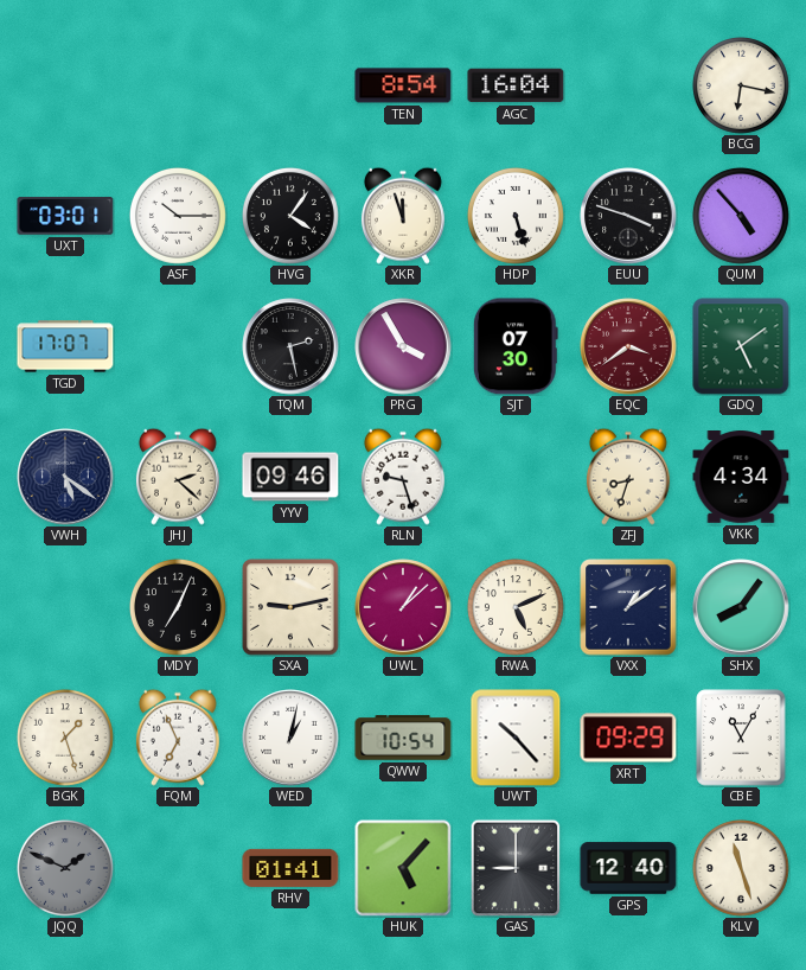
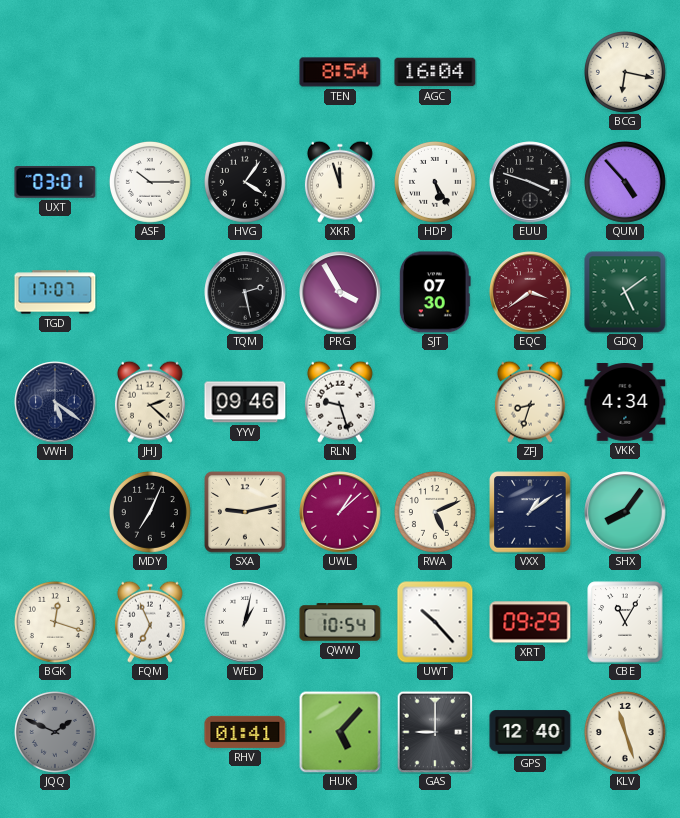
HDP: 5:27 -> 5:25 (435, 182)
BGK: 1:27 -> 12:18 (55, 622)
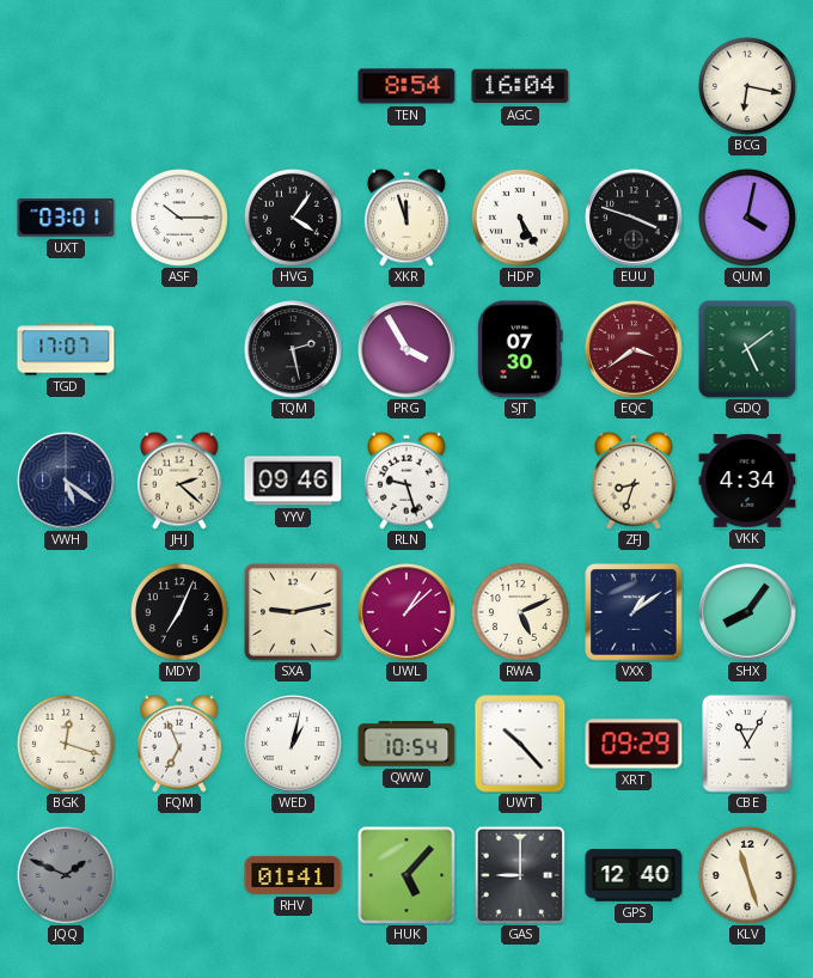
QUM: 4:53 -> 4:02 (747, 218)
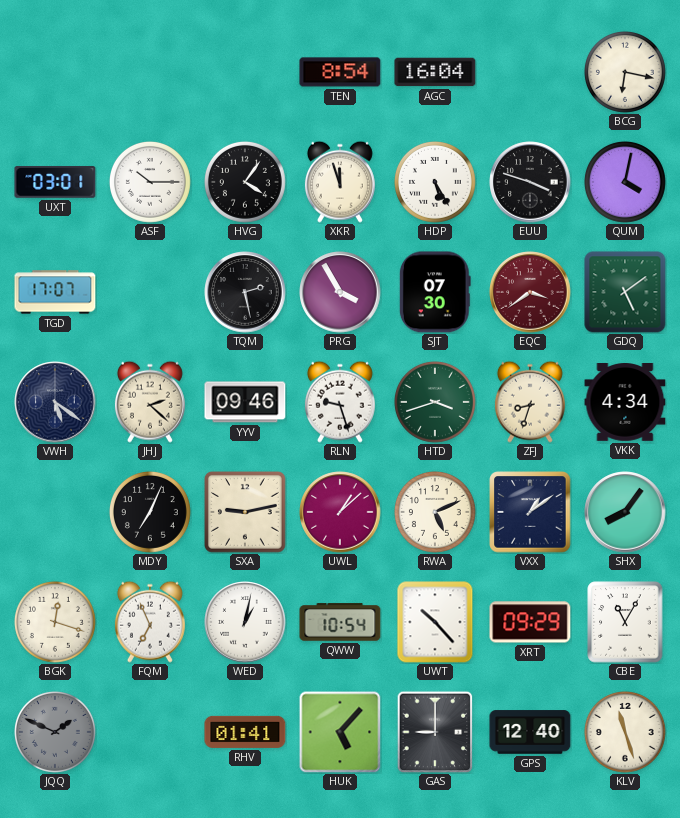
HTD: none -> 3:42 (435, 402)
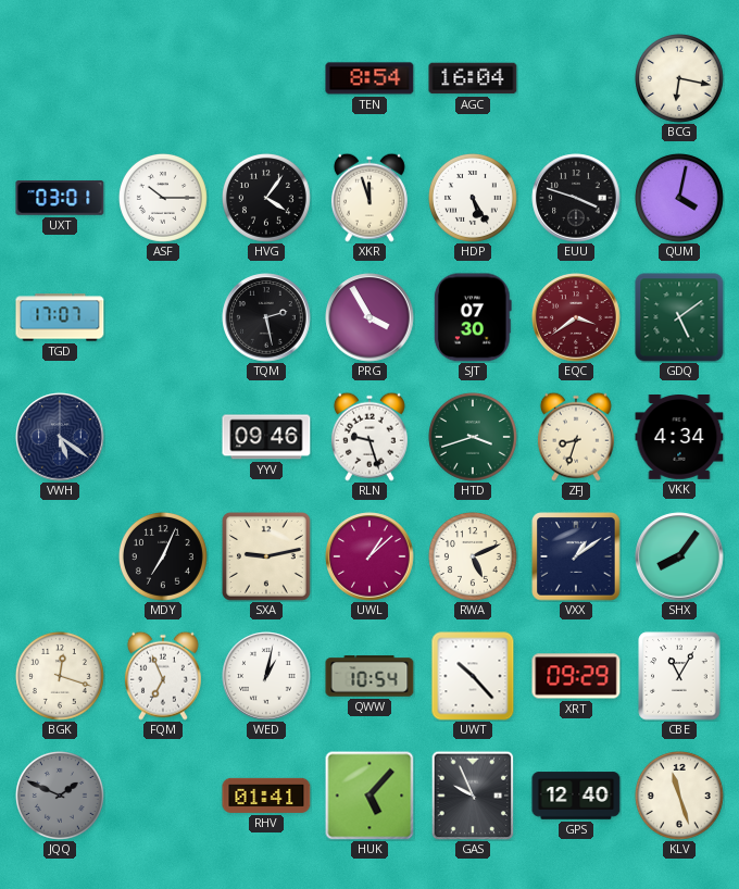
JHJ: 2:22 -> none (150, 402)
GAS: 9:00 -> 9:56 (473, 796)
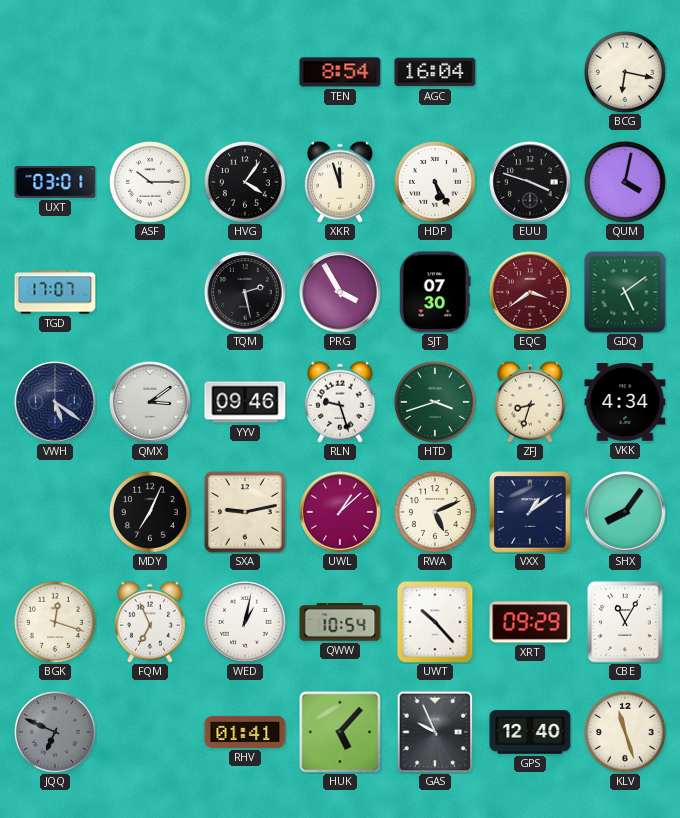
QMX: none -> 3:09 (150, 402)
JQQ: 1:49 -> 6:49 (55, 732)
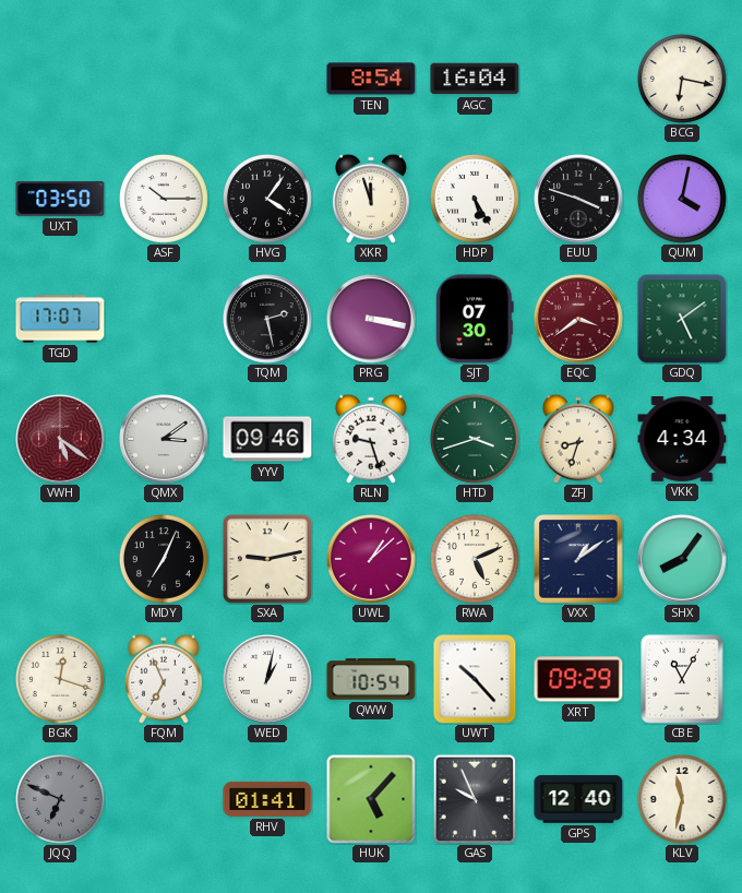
UXT: 03:01 -> 03:50 (60, 199)
PRG: 3:55 -> 3:17 (371, 319)
VWH dial: navy -> burgundy (60, 439)
KLV: 11:27 -> 11:32 (682, 799)
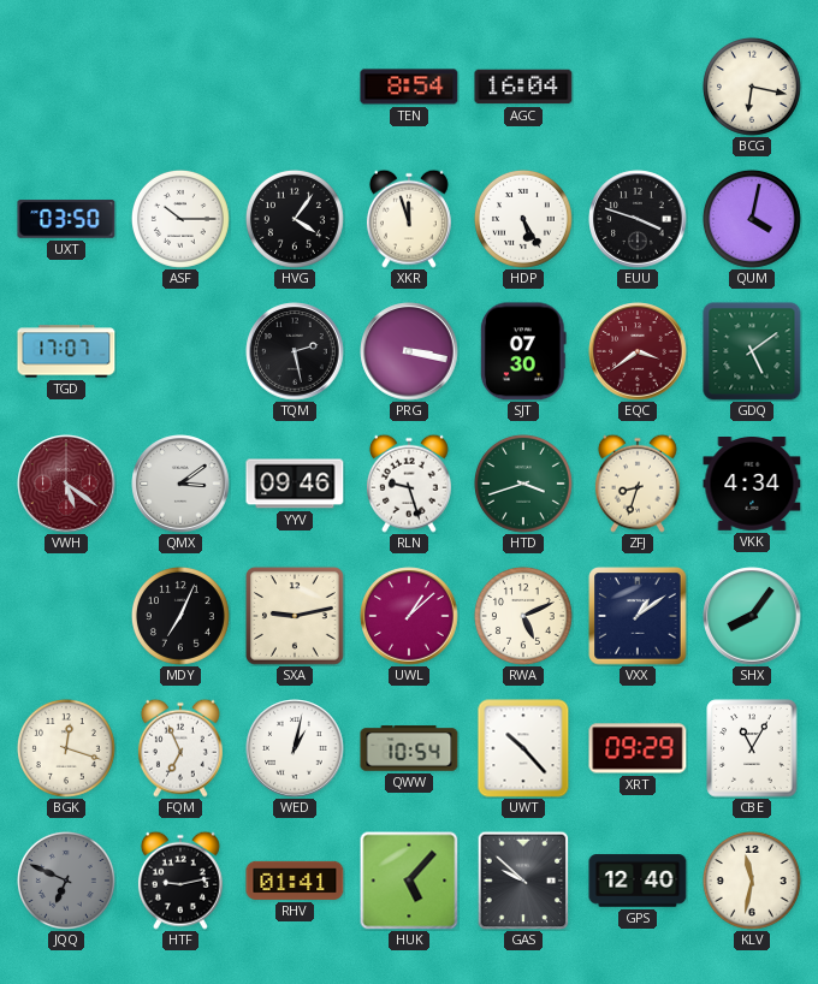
HTF: none -> 9:13 (180, 881)
GAS: 9:56 -> 9:52 (523, 881)
